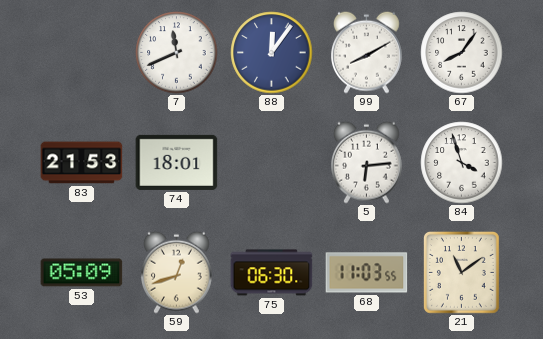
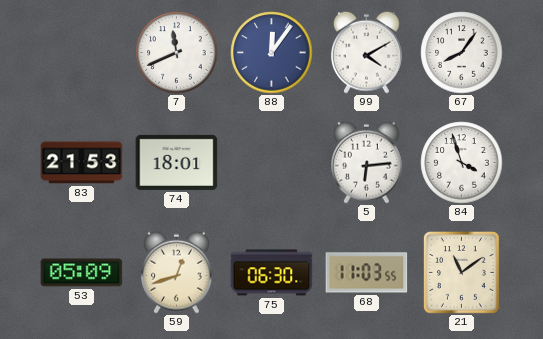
99: 8:10 -> 4:10 (367, 52)
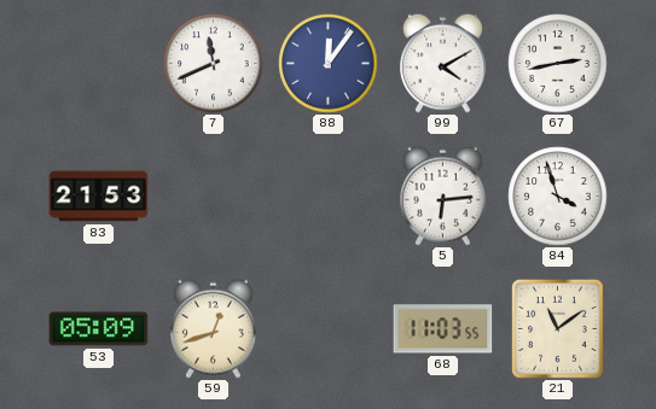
67: 8:06 -> 2:43 (558, 64)
74: 18:01 -> none (177, 162)
75: 06:30 -> none (272, 273)
